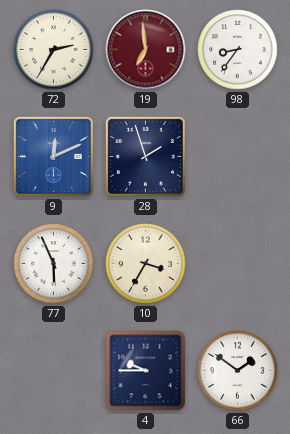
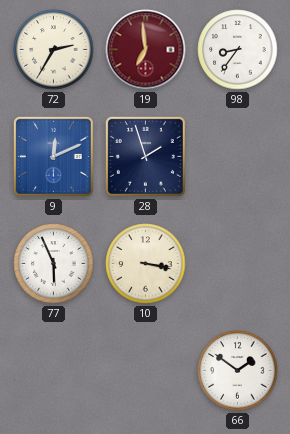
10: 3:35 -> 3:17 (146, 264)
4: 9:45 -> none (146, 371)
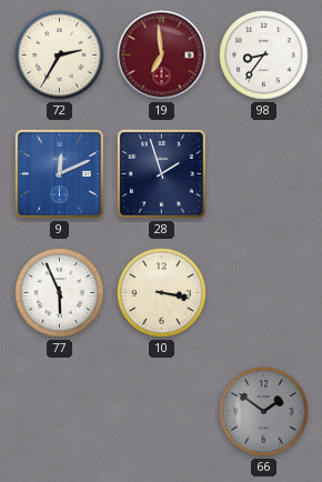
66 dial: white -> grey (264, 412)
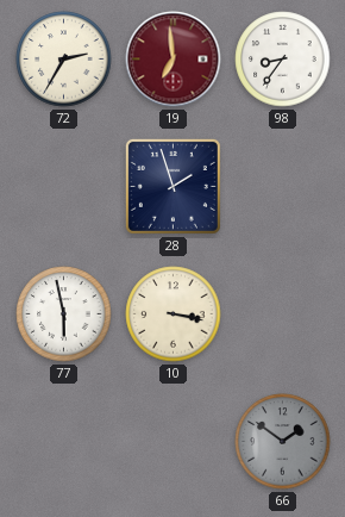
9: 12:11 -> none (59, 173)
77: 5:56 -> 5:58 (64, 314)
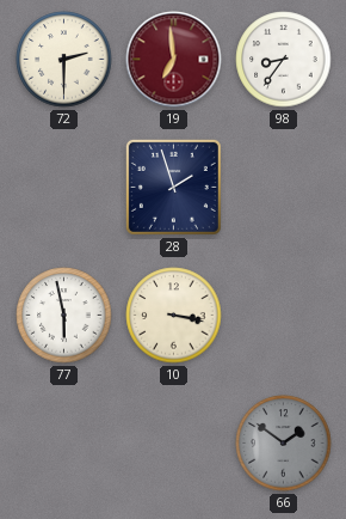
72: 2:35 -> 2:30 (64, 60)
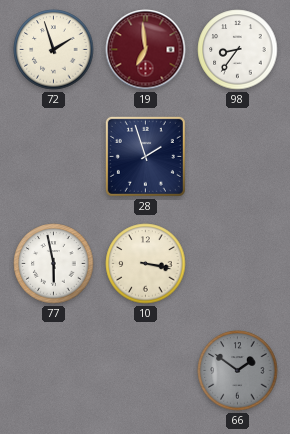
72: 2:30 -> 1:57 (54, 50)
